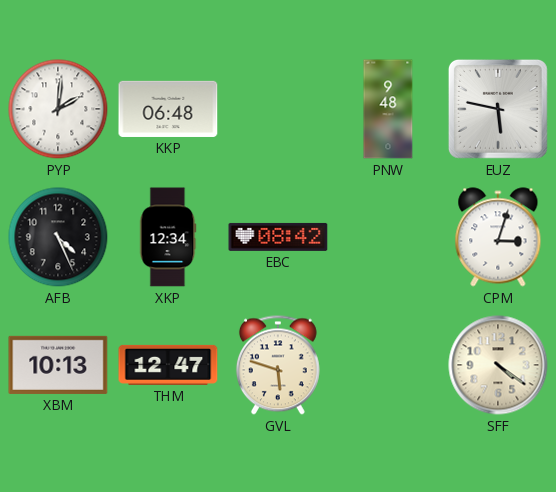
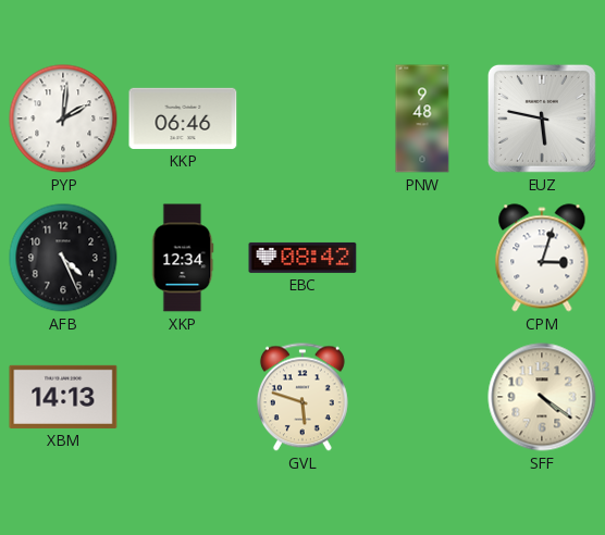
KKP: 06:48 -> 06:46 (183, 119)
XBM: 10:13 -> 14:13 (63, 397)
THM: 12:47 -> none (168, 365)
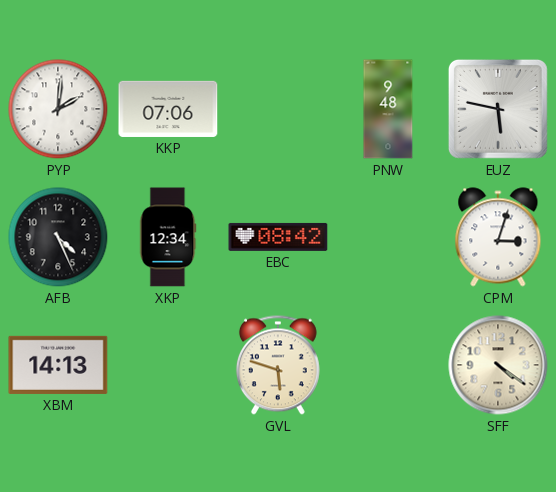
KKP: 06:46 -> 07:06 (168, 109)
